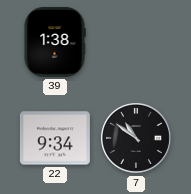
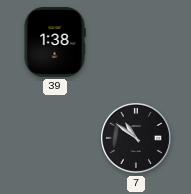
22: 9:34 -> none (55, 138)
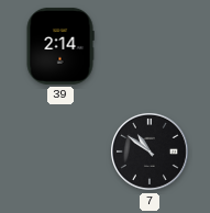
39: 1:38 -> 2:14 (60, 46)
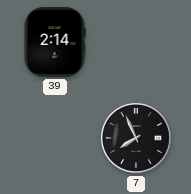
7: 10:51 -> 7:56 (137, 139)
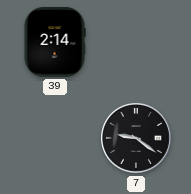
7: 7:56 -> 9:21 (137, 139)
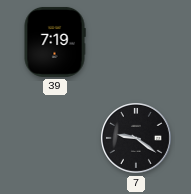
39: 2:14 -> 7:19 (55, 42)
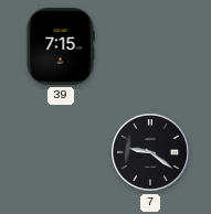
39: 7:19 -> 7:15 (61, 46)
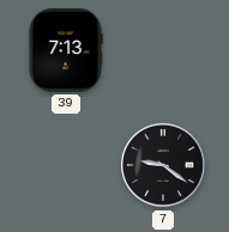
39: 7:15 -> 7:13 (66, 50)
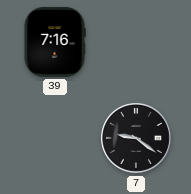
39: 7:13 -> 7:16 (55, 42)
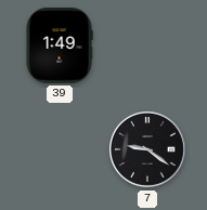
39: 7:16 -> 1:49 (60, 45)
